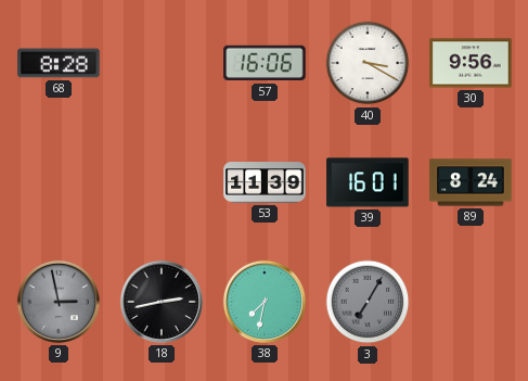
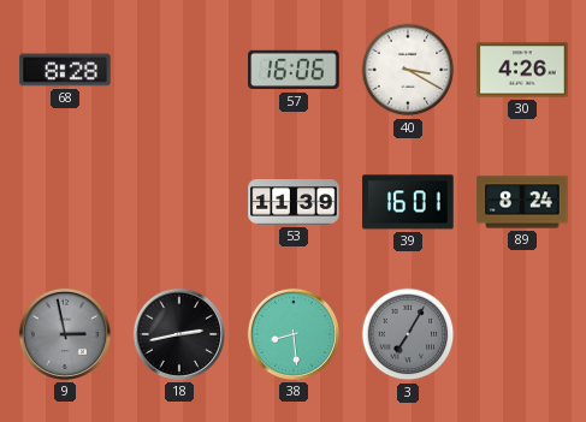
30: 9:56 -> 4:26 (522, 70)
38: 7:32 -> 8:29 (294, 334)
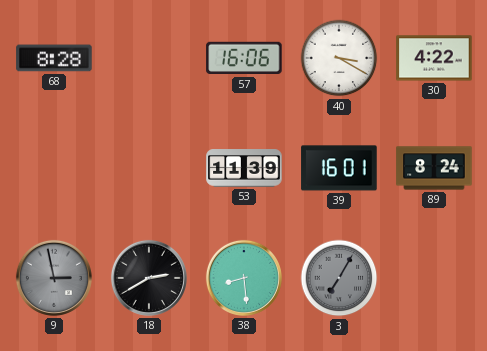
30: 4:26 -> 4:22 (434, 58)
18: 2:43 -> 2:40 (149, 278)
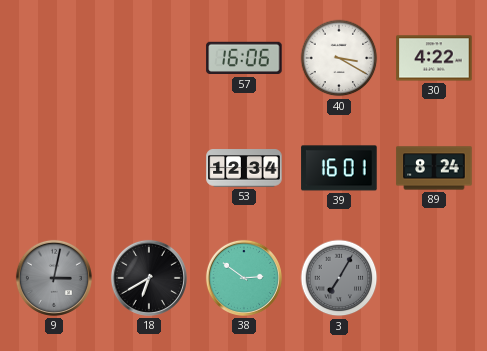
68: 8:28 -> none (54, 58)
53: 11:39 -> 12:34 (244, 168)
9: 2:58 -> 3:02 (54, 278)
18: 2:40 -> 6:40 (149, 278)
38: 8:29 -> 2:51 (244, 278)
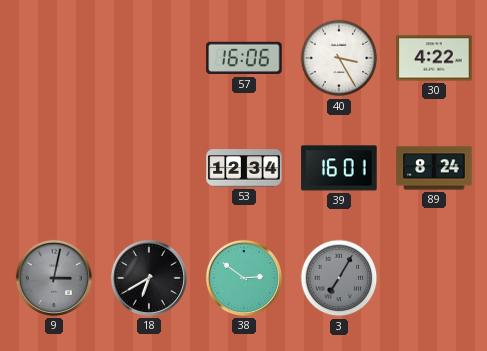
40: 3:20 -> 3:25 (339, 58)
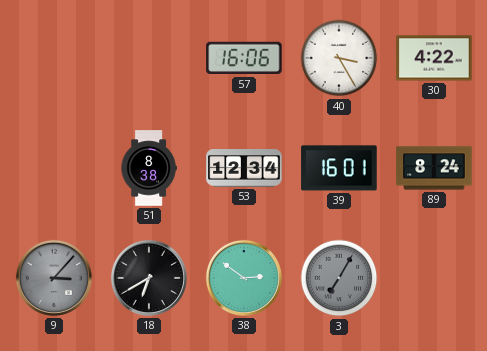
51: none -> 8:38 (149, 168)
9: 3:02 -> 3:07 (54, 278)
